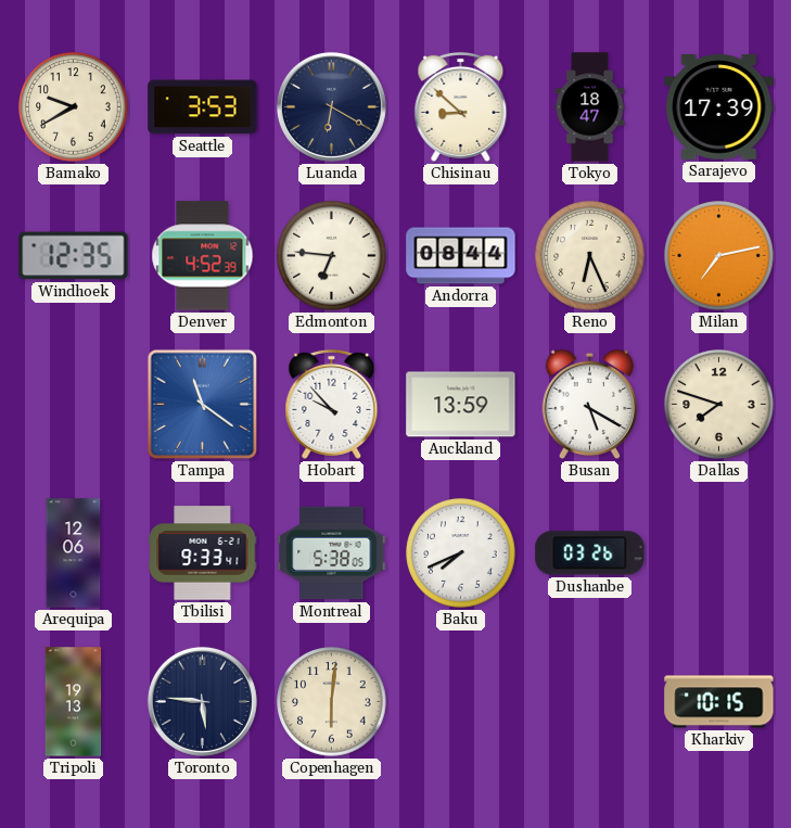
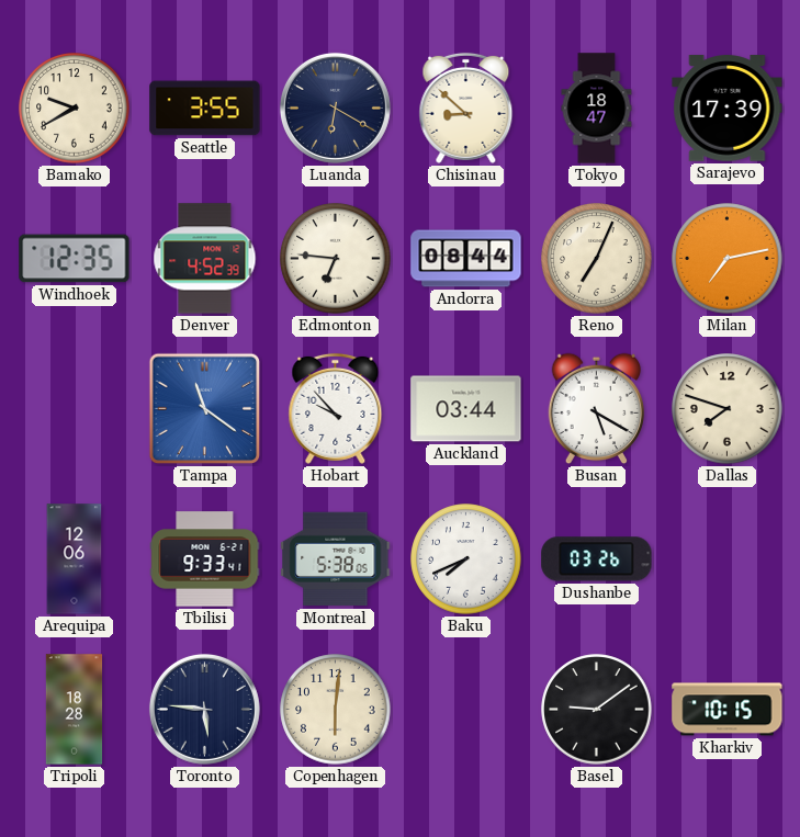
Seattle: 3:53 -> 3:55 (205, 109)
Reno: 6:26 -> 7:04 (597, 259)
Auckland: 13:59 -> 03:44 (466, 409)
Tripoli: 19:13 -> 18:28 (75, 710)
Basel: none -> 9:09 (597, 710)
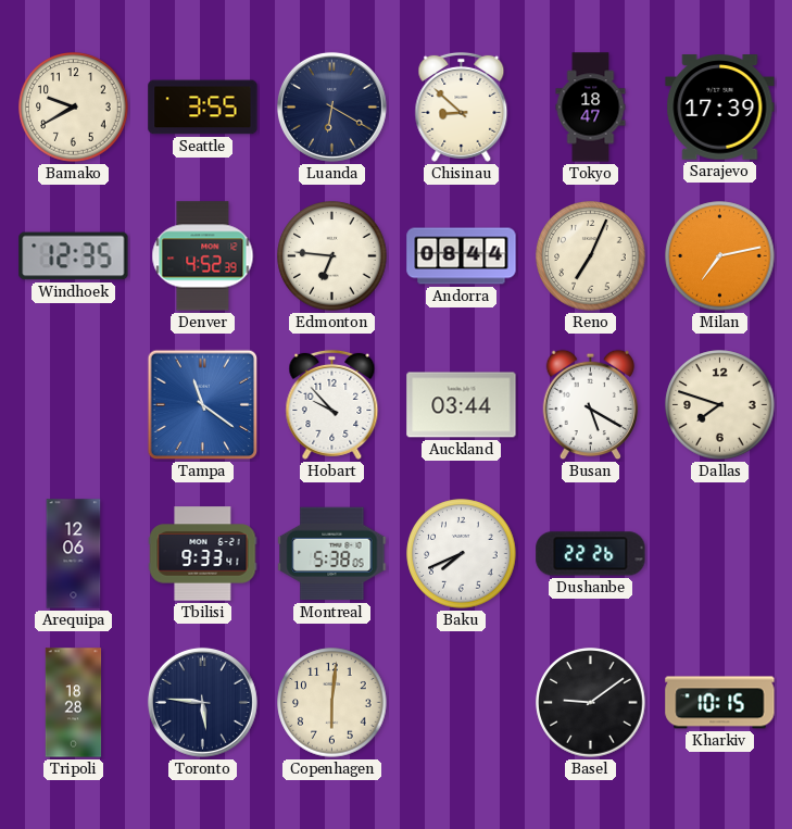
Dushanbe: 03:26 -> 22:26 (591, 554)
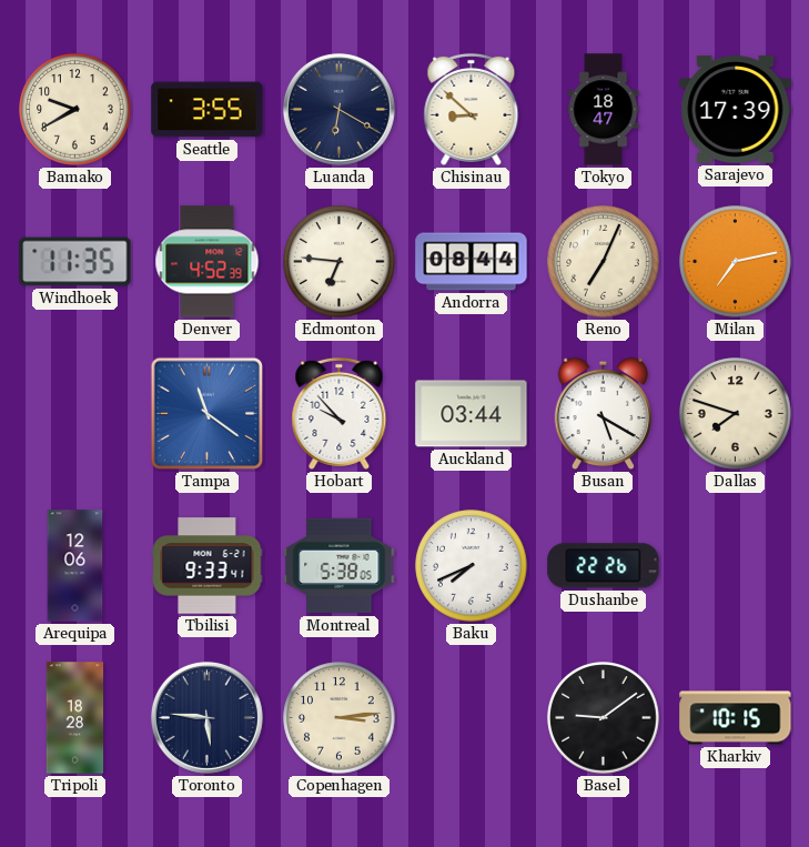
Windhoek: 12:35 -> 11:35 (75, 262)
Copenhagen: 6:01 -> 3:14 (340, 718)
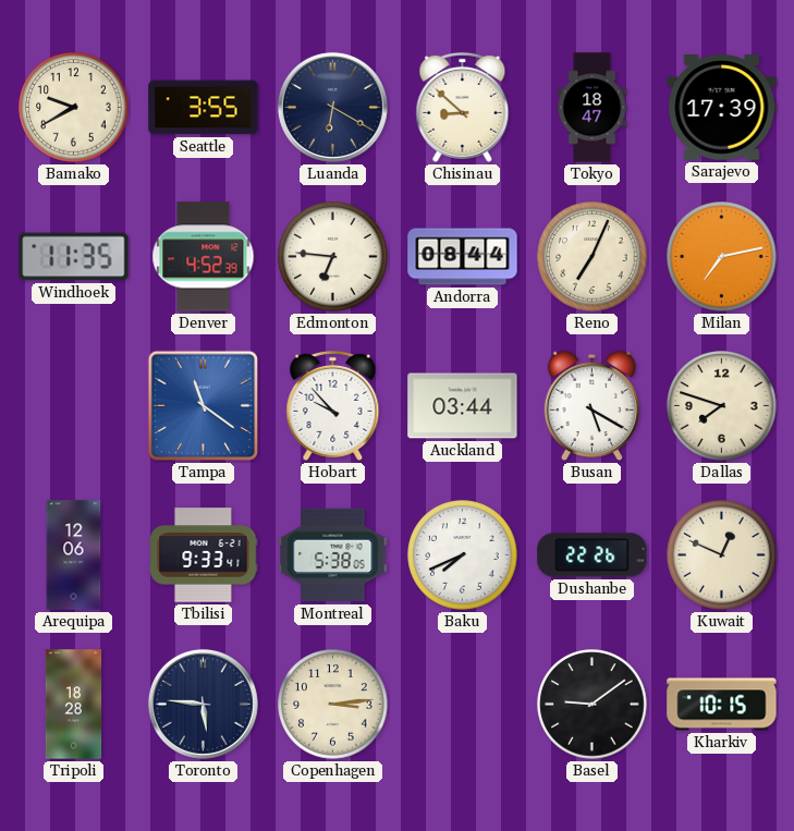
Kuwait: none -> 12:49 (722, 555)
